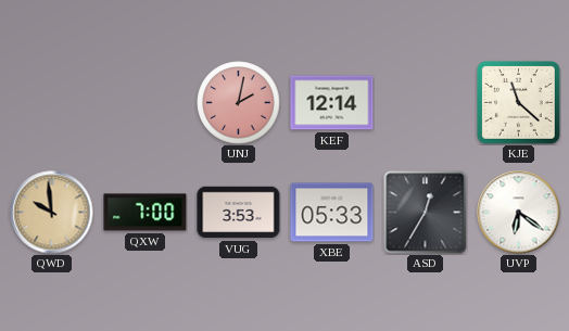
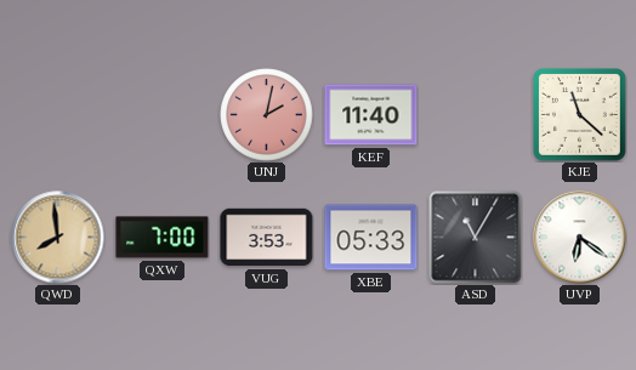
KEF: 12:14 -> 11:40 (371, 115)
QWD: 9:59 -> 7:59 (58, 238)
ASD: 12:35 -> 11:05 (476, 238)
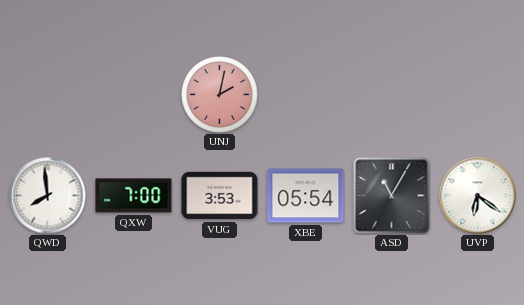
KEF: 11:40 -> none (371, 115)
KJE: 11:22 -> none (580, 115)
QWD dial: champagne -> white (48, 196)
XBE: 05:33 -> 05:54 (306, 196)
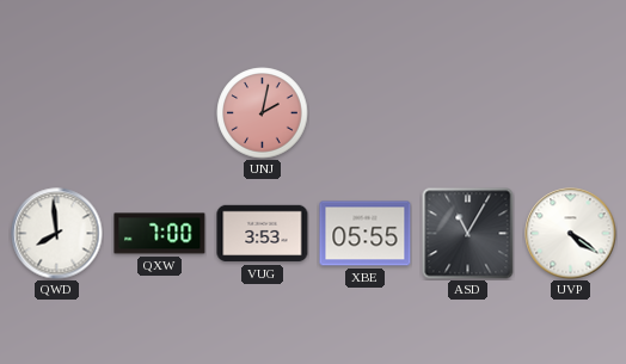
XBE: 05:54 -> 05:55 (366, 234)
UVP: 6:21 -> 4:21 (571, 234)
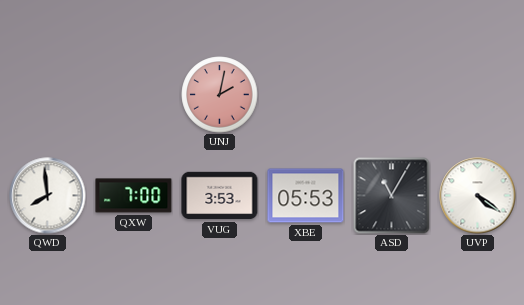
XBE: 05:55 -> 05:53 (306, 196)
